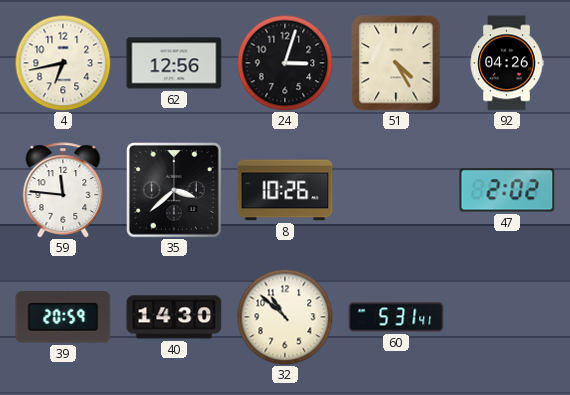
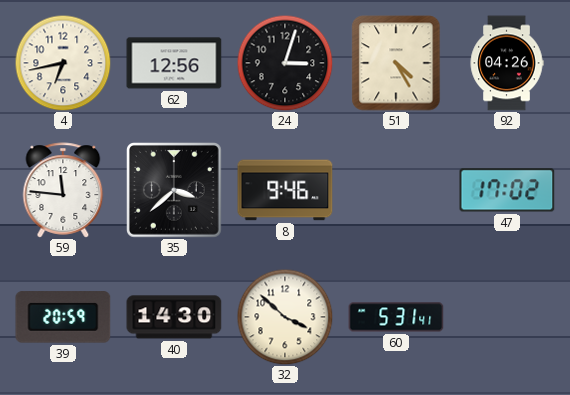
8: 10:26 -> 9:46 (285, 190)
47: 2:02 -> 17:02 (507, 190)
32: 10:52 -> 3:52 (285, 317)
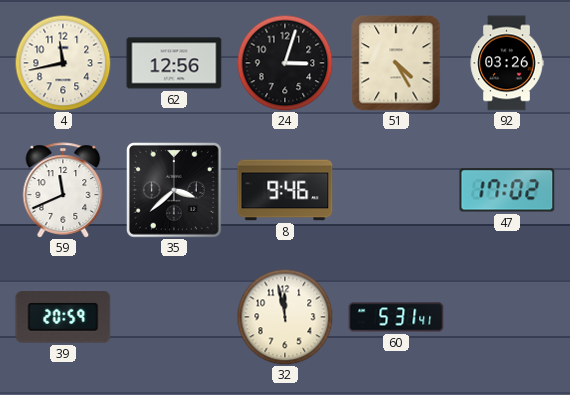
4: 6:43 -> 11:43 (63, 63)
92: 04:26 -> 03:26 (507, 63)
59: 11:46 -> 11:41 (63, 190)
40: 14:30 -> none (174, 317)
32: 3:52 -> 11:58 (285, 317)
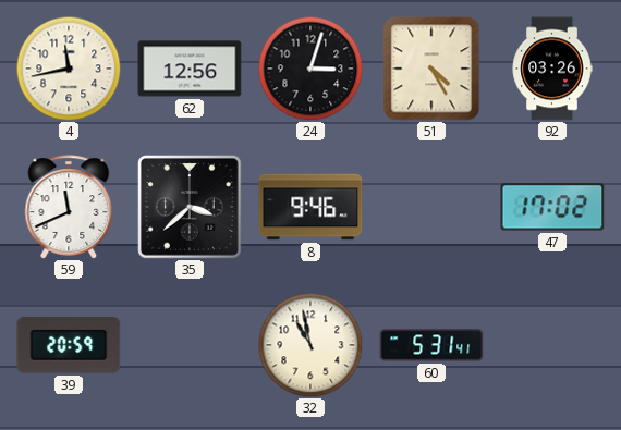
32: 11:58 -> 10:58 (310, 345)
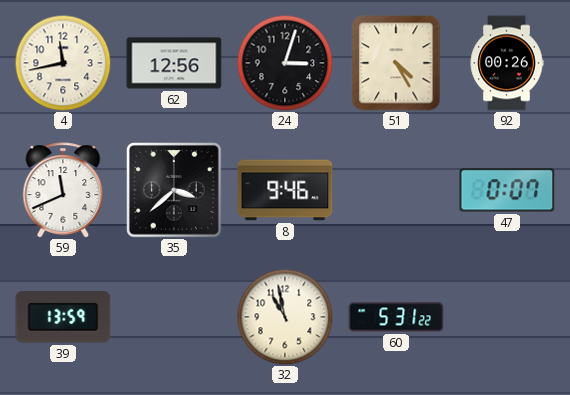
92: 03:26 -> 00:26 (507, 63)
47: 17:02 -> 0:07 (507, 190)
39: 20:59 -> 13:59 (63, 317)
60: 5:31:41 -> 5:31:22 (396, 317)
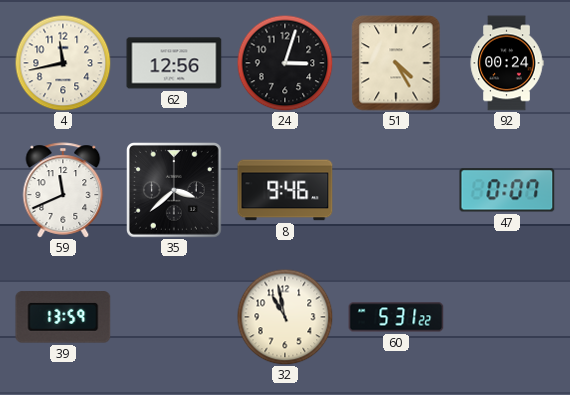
92: 00:26 -> 00:24 (507, 63)
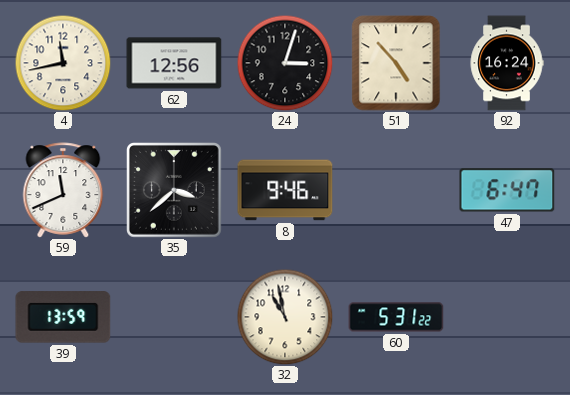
51: 4:25 -> 4:53 (396, 63)
92: 00:24 -> 16:24 (507, 63)
47: 0:07 -> 6:47 (507, 190)
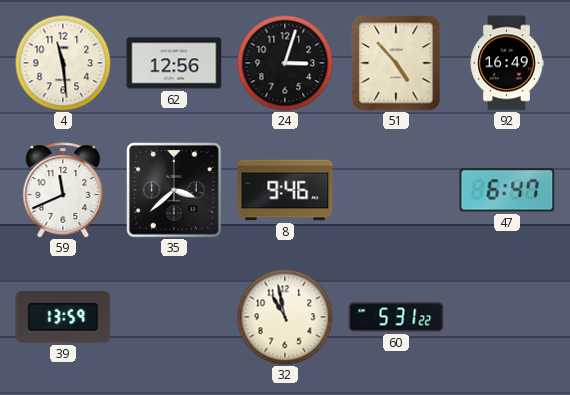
4: 11:43 -> 11:29 (63, 63)
92: 16:24 -> 16:49 (507, 63)
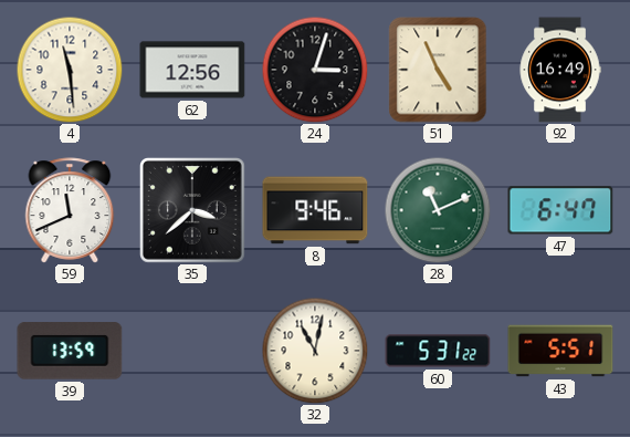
51: 4:53 -> 4:56 (438, 70)
28: none -> 11:11 (438, 210)
32: 10:58 -> 11:02 (315, 351)
43: none -> 5:51 (560, 351)
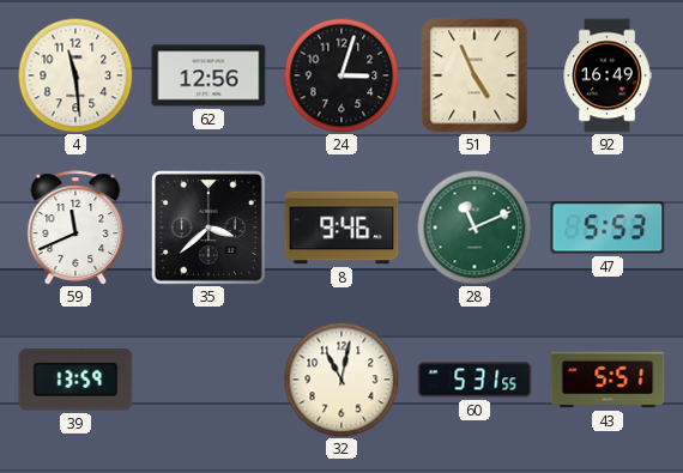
47: 6:47 -> 5:53 (608, 228)
60: 5:31:22 -> 5:31:55 (475, 380)
